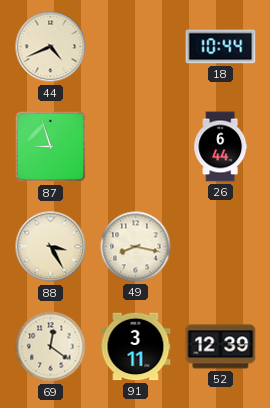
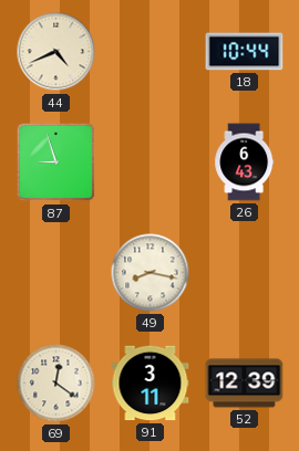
26: 6:44 -> 6:43 (245, 162)
88: 3:25 -> none (51, 247)
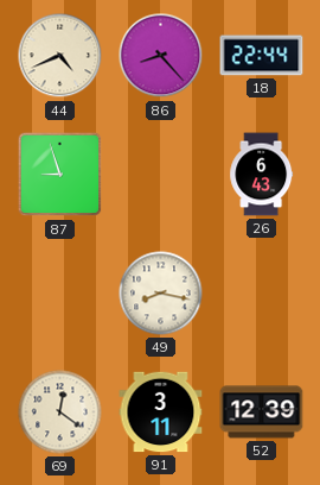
86: none -> 8:23 (161, 56)
18: 10:44 -> 22:44 (262, 56)
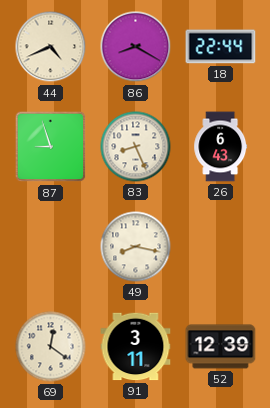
86: 8:23 -> 8:20 (136, 47)
83: none -> 8:26 (136, 147)
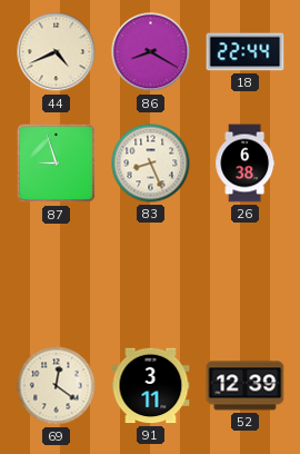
26: 6:43 -> 6:38 (246, 164)
49: 8:17 -> none (136, 247)
